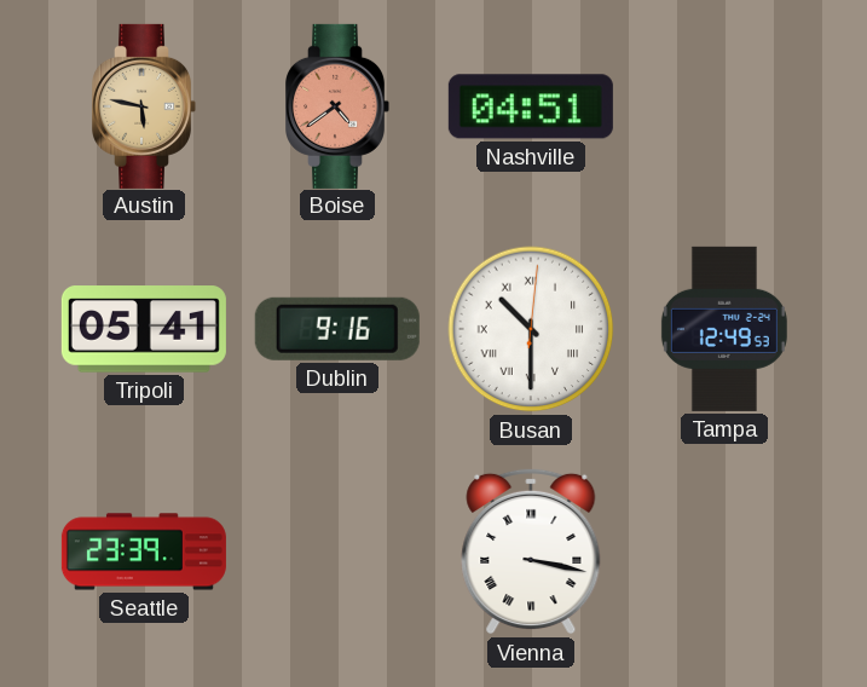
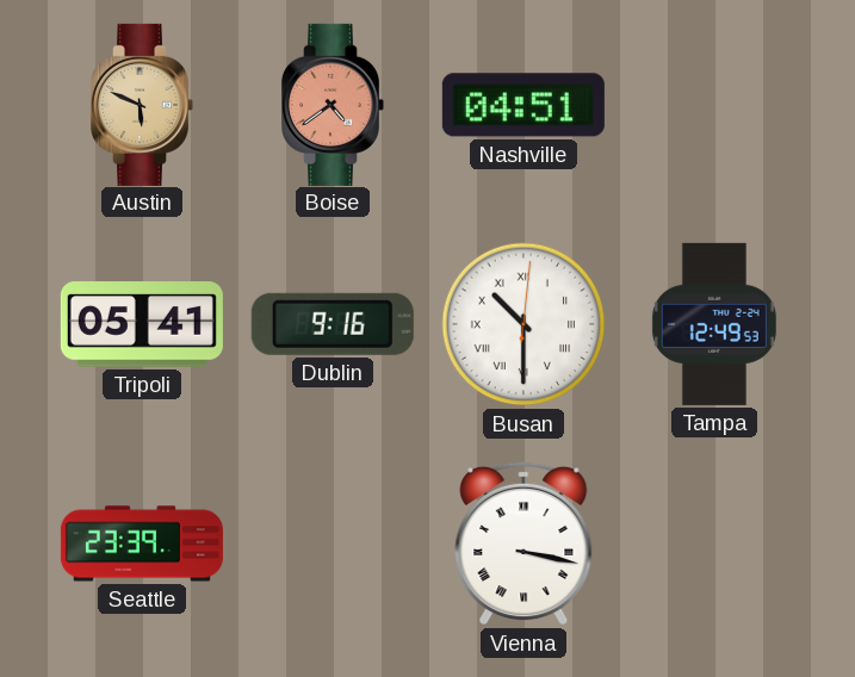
Austin: 5:47 -> 5:49 (142, 105)
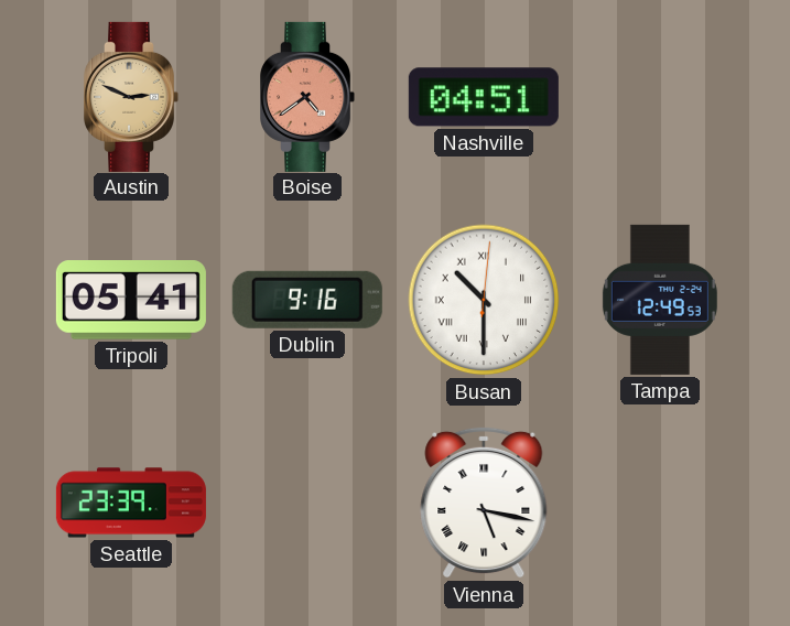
Austin: 5:49 -> 2:49 (131, 97)
Vienna: 3:17 -> 5:17 (484, 503)
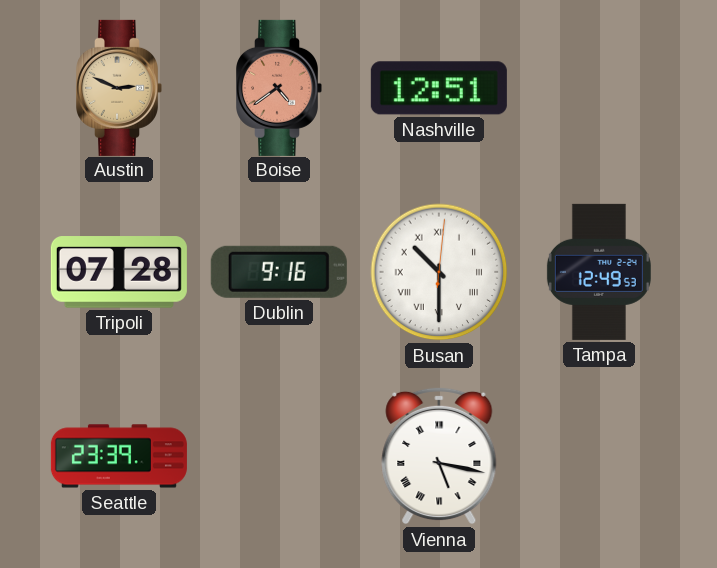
Nashville: 04:51 -> 12:51 (439, 88)
Tripoli: 05:41 -> 07:28 (119, 272)
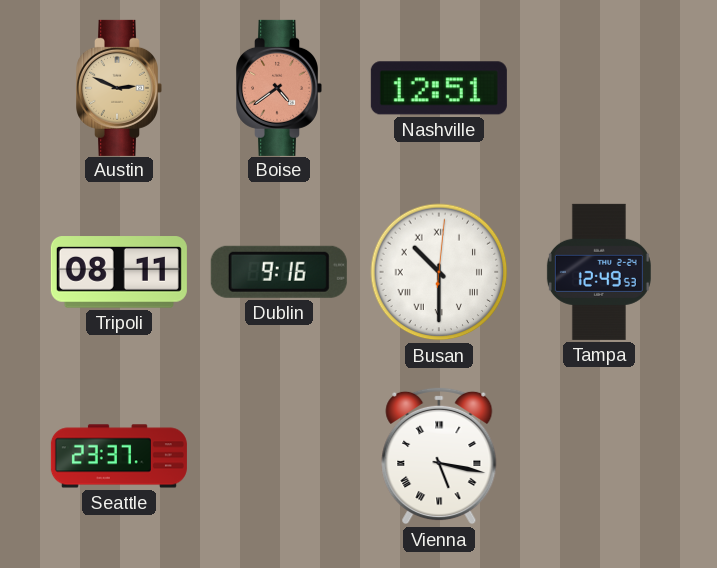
Tripoli: 07:28 -> 08:11 (119, 272)
Seattle: 23:39 -> 23:37 (119, 456)
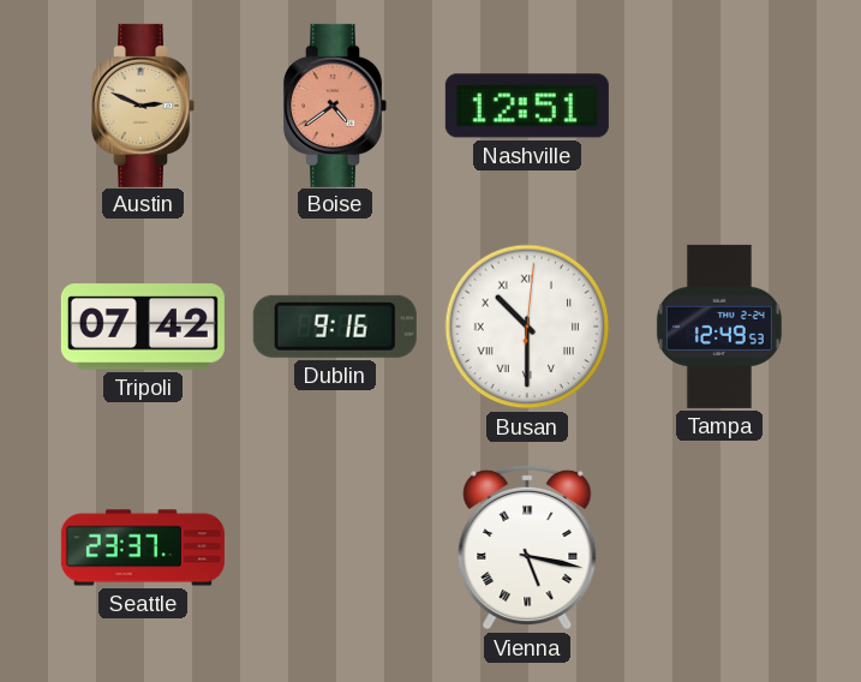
Tripoli: 08:11 -> 07:42 (143, 327)
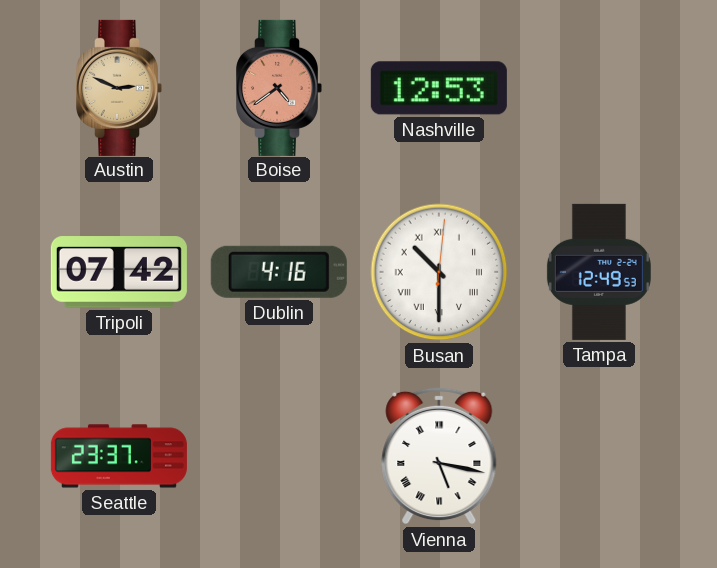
Nashville: 12:51 -> 12:53 (439, 88)
Dublin: 9:16 -> 4:16 (279, 272)
